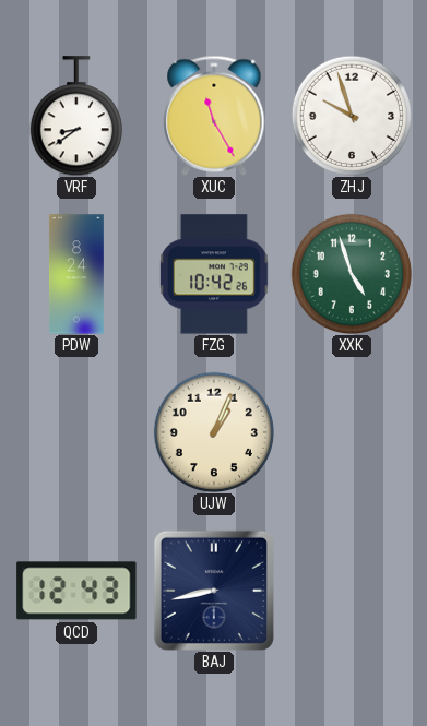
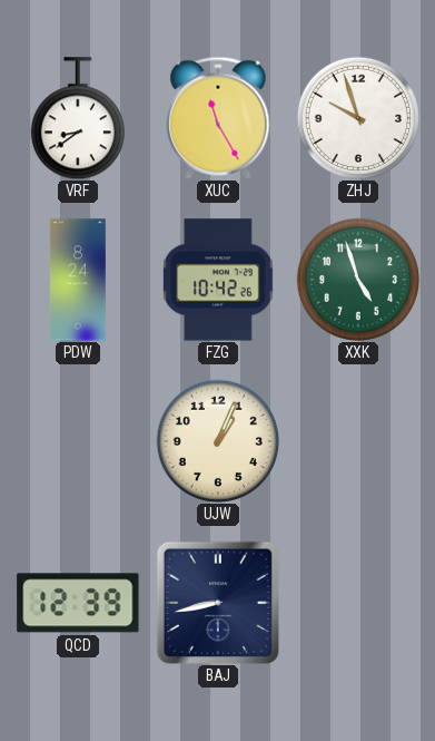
QCD: 12:43 -> 12:39 (78, 603)
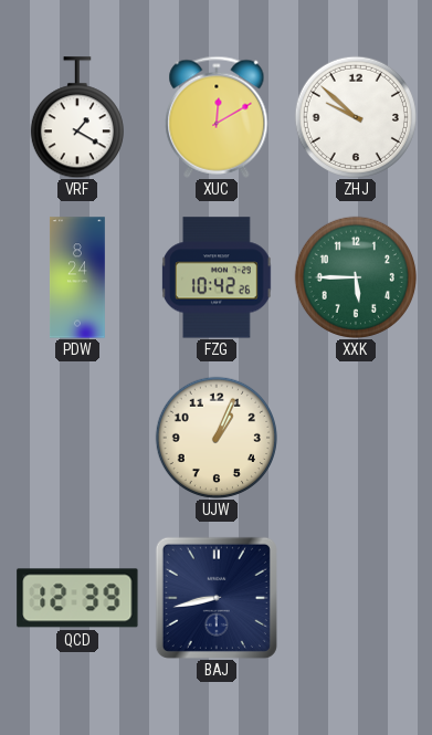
VRF: 8:39 -> 1:20 (77, 117)
XUC: 11:25 -> 12:10 (217, 117)
ZHJ: 9:57 -> 9:52 (356, 117)
XXK: 4:57 -> 5:45 (356, 277)
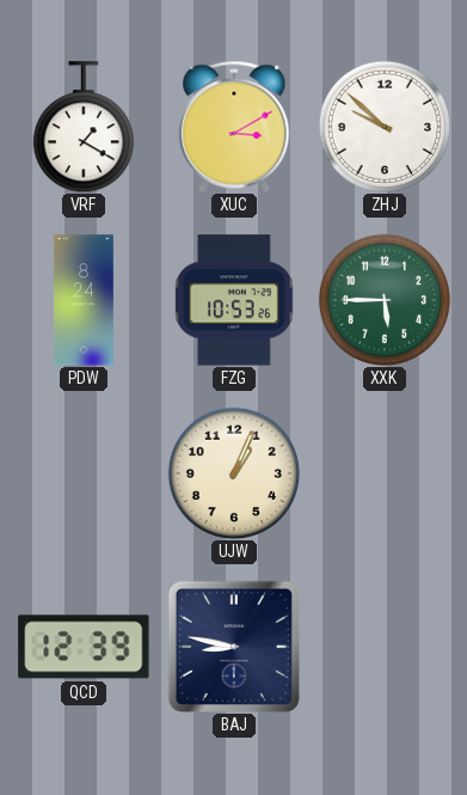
XUC: 12:10 -> 3:10 (234, 127)
FZG: 10:42 -> 10:53 (235, 300)
BAJ: 8:43 -> 8:47 (234, 647)
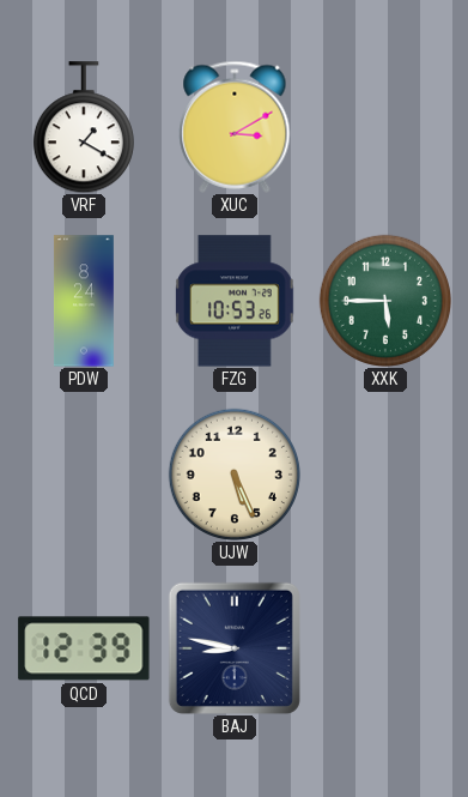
ZHJ: 9:52 -> none (385, 127)
UJW: 1:04 -> 5:26 (235, 475)
